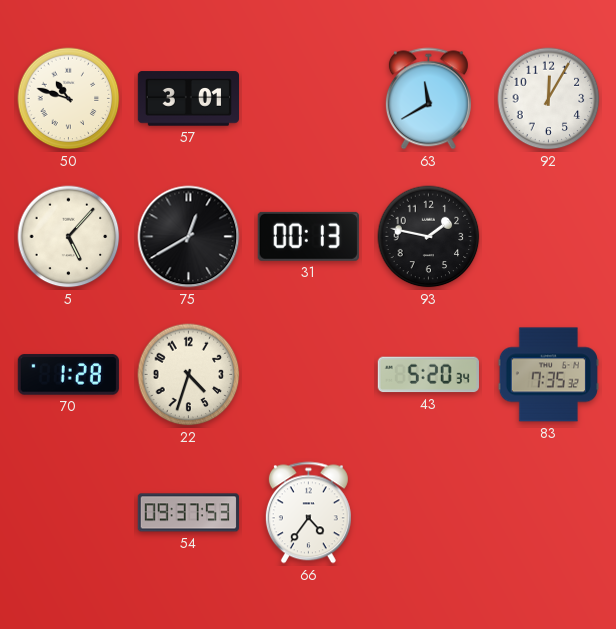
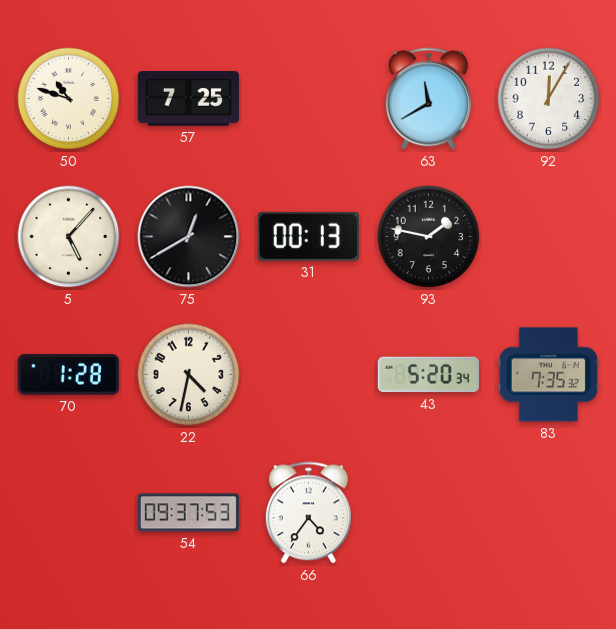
57: 3:01 -> 7:25 (188, 99)
22: 4:33 -> 4:32 (189, 375)
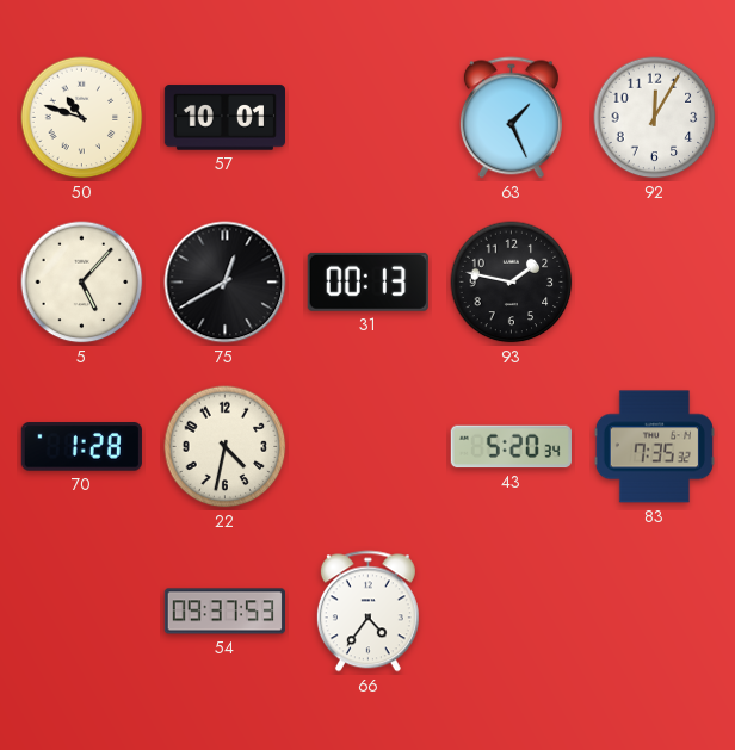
57: 7:25 -> 10:01 (224, 118)
63: 11:40 -> 1:26 (511, 118)
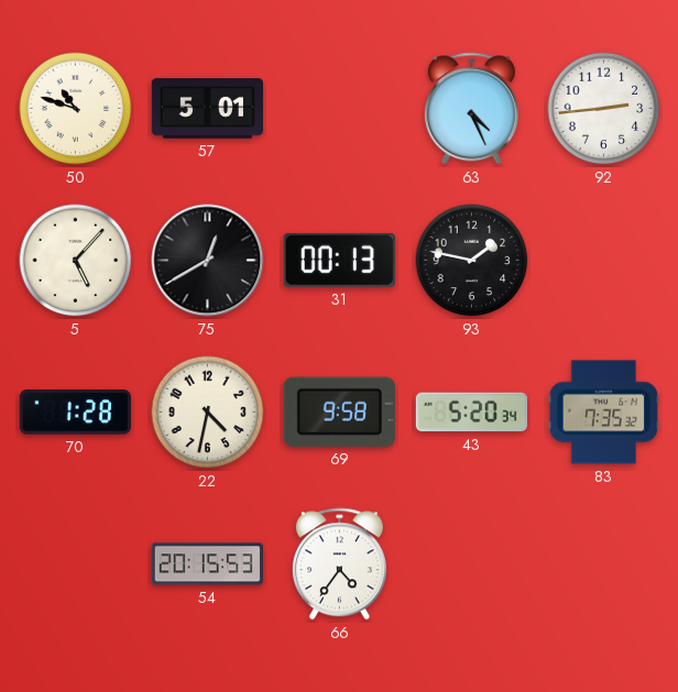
57: 10:01 -> 5:01 (207, 109)
63: 1:26 -> 4:26 (471, 109)
92: 12:05 -> 2:44 (604, 109)
69: none -> 9:58 (339, 411)
54: 09:37 -> 20:15 (207, 564)
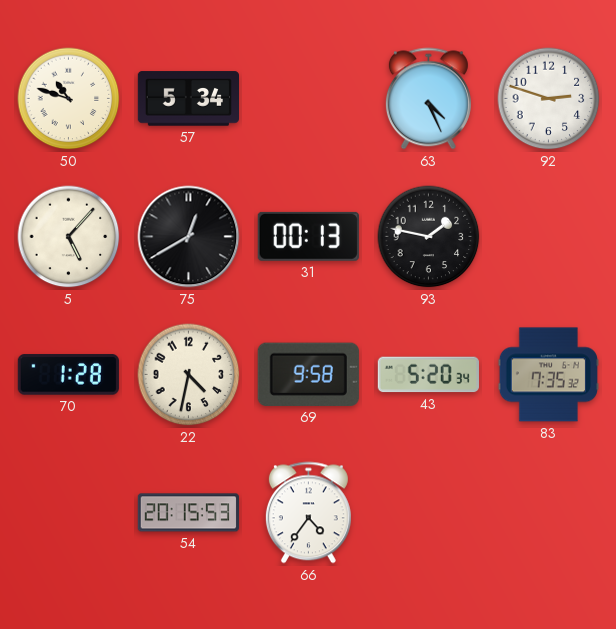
57: 5:01 -> 5:34 (188, 99)
92: 2:44 -> 2:48 (549, 99)
